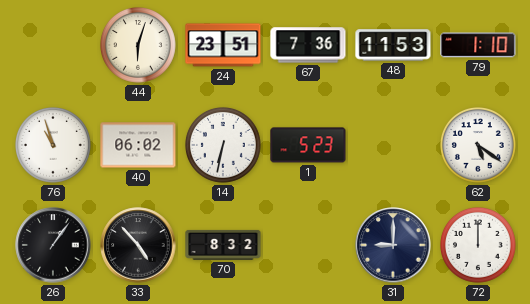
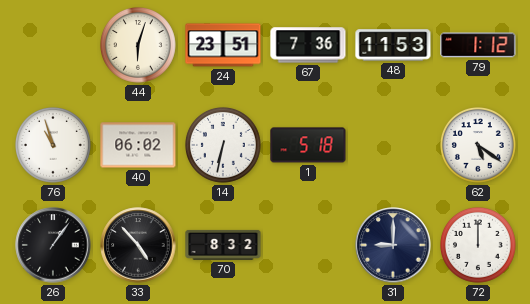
79: 1:10 -> 1:12 (478, 45)
1: 5:23 -> 5:18 (308, 145)
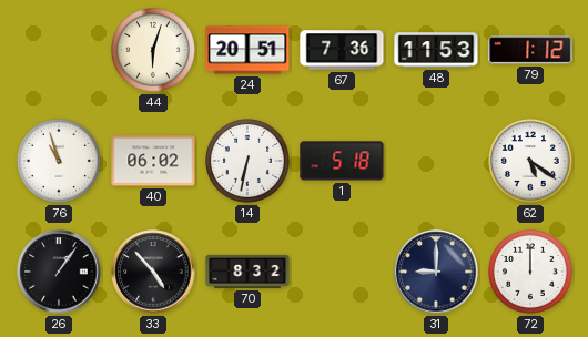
24: 23:51 -> 20:51 (247, 50)
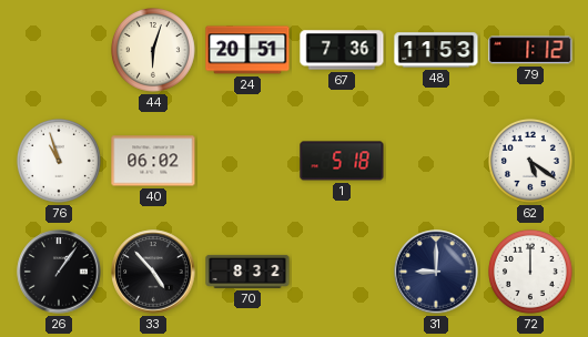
14: 6:32 -> none (249, 162)
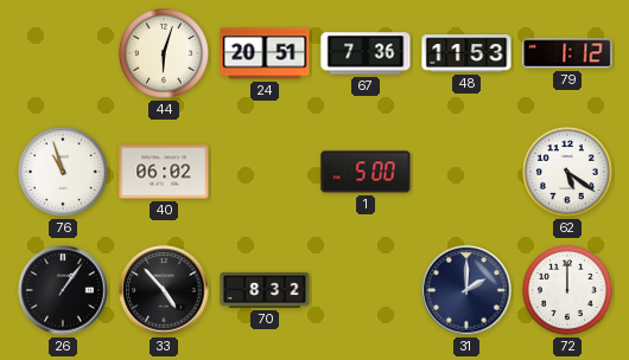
1: 5:18 -> 5:00 (366, 172)
31: 9:00 -> 2:00 (466, 290)
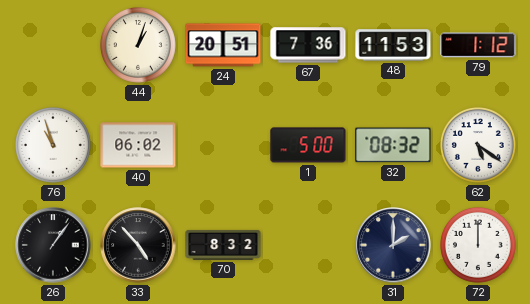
44: 6:03 -> 1:03 (139, 46)
32: none -> 08:32 (393, 145)
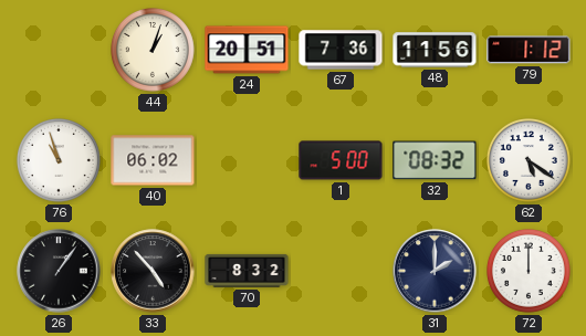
48: 11:53 -> 11:56 (435, 50)
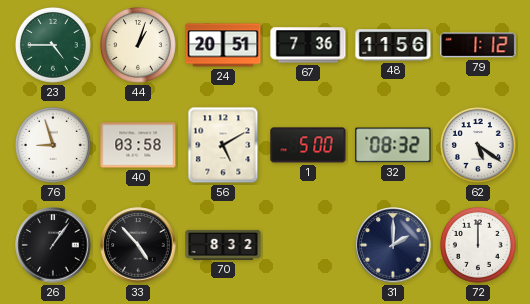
23: none -> 4:45 (54, 46)
76: 10:57 -> 8:57 (54, 146)
40: 06:02 -> 03:58 (138, 145)
56: none -> 5:10 (223, 145)
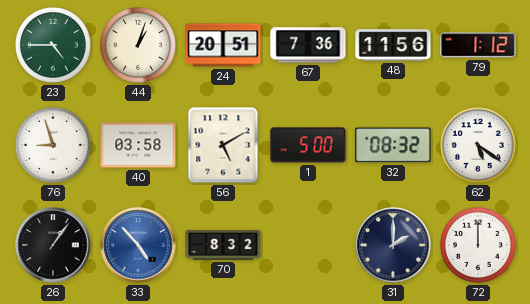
33 dial: black -> blue (138, 245)
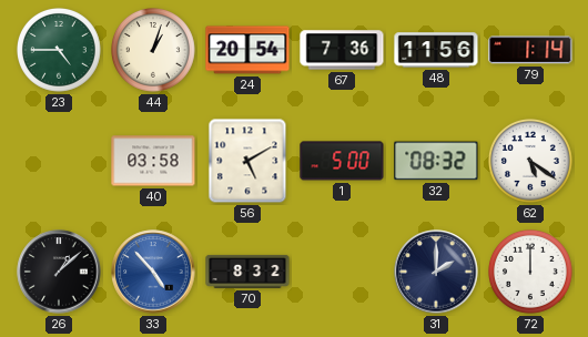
24: 20:51 -> 20:54 (247, 50)
79: 1:12 -> 1:14 (530, 50)
76: 8:57 -> none (54, 146)
26: 1:06 -> 1:08 (59, 272)
